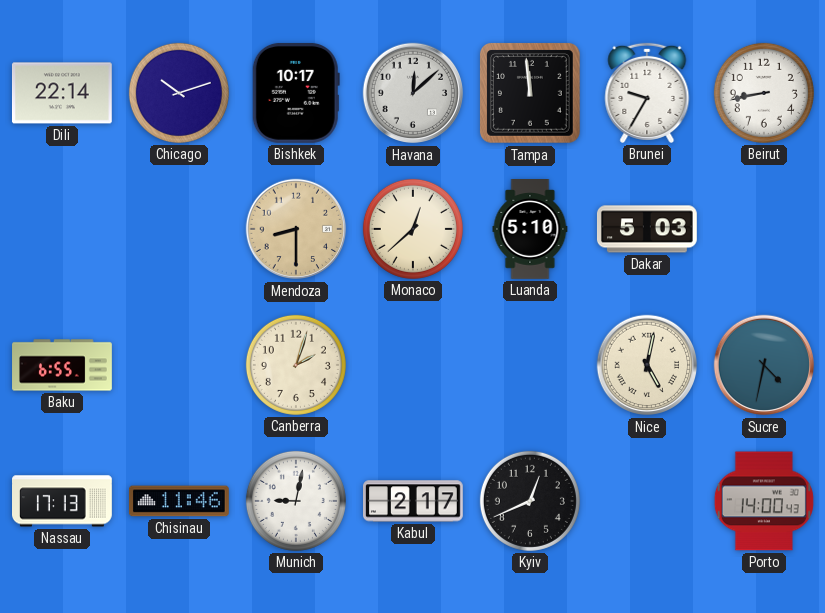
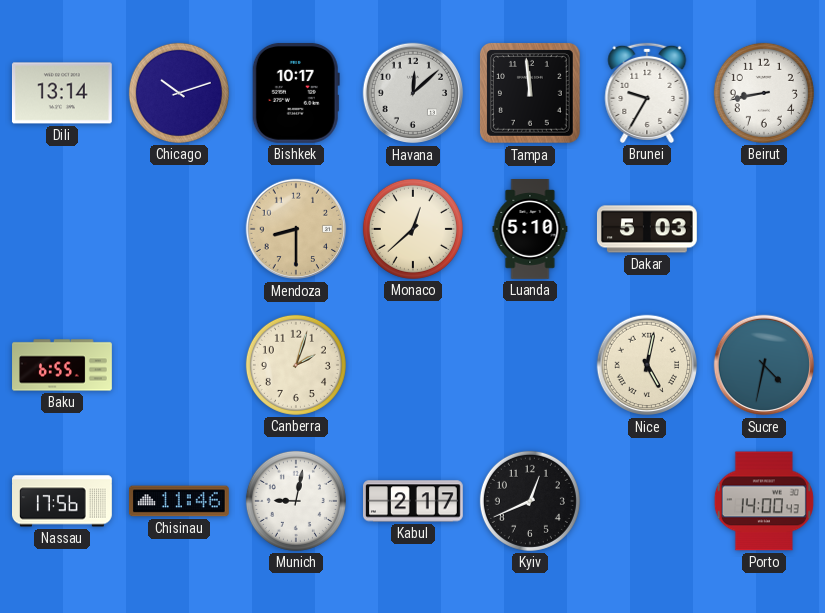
Dili: 22:14 -> 13:14 (62, 93)
Nassau: 17:13 -> 17:56 (63, 501)
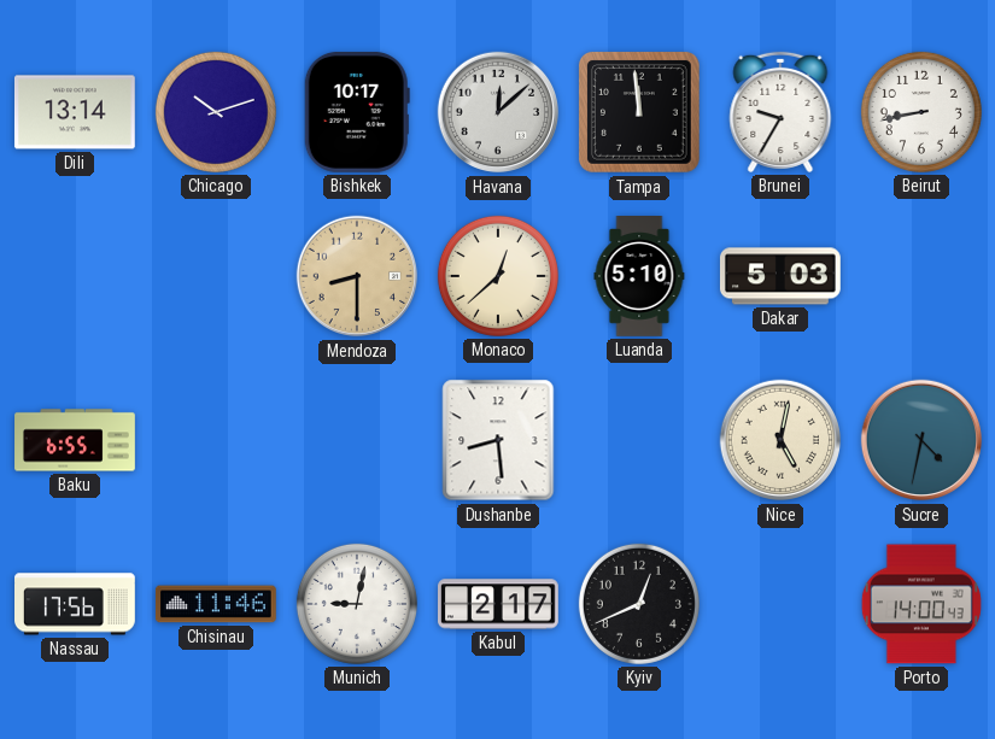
Canberra: 2:03 -> none (296, 365)
Dushanbe: none -> 8:29 (498, 440)
